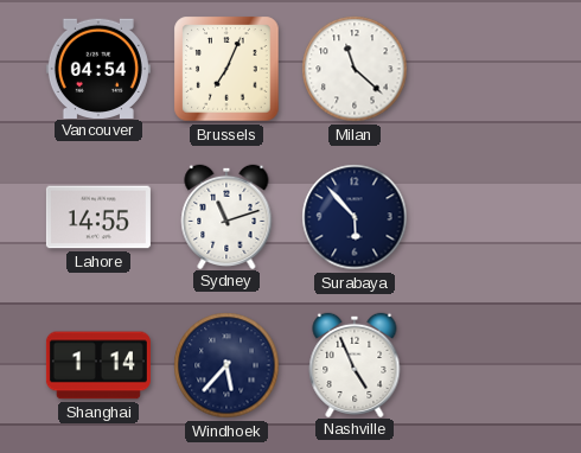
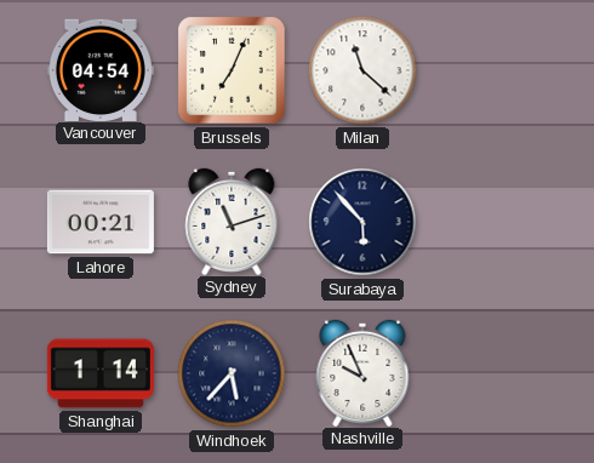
Lahore: 14:55 -> 00:21 (101, 222)
Nashville: 4:56 -> 9:56 (362, 372)
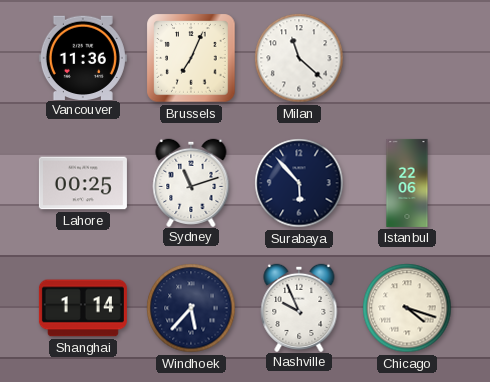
Vancouver: 04:54 -> 11:36 (83, 57)
Lahore: 00:21 -> 00:25 (83, 183)
Istanbul: none -> 22:06 (407, 183)
Chicago: none -> 4:18 (407, 308)
